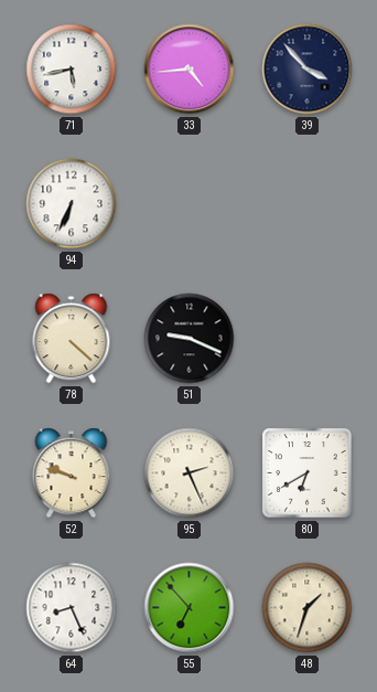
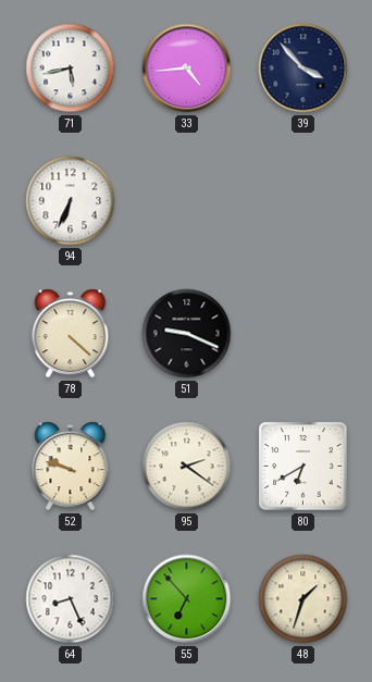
95: 2:26 -> 2:21 (187, 467)
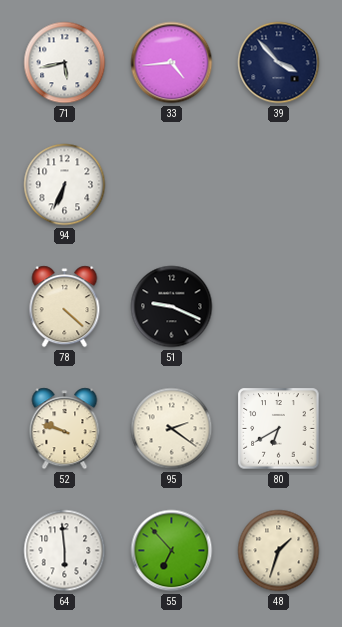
64: 8:26 -> 5:59 (65, 551)
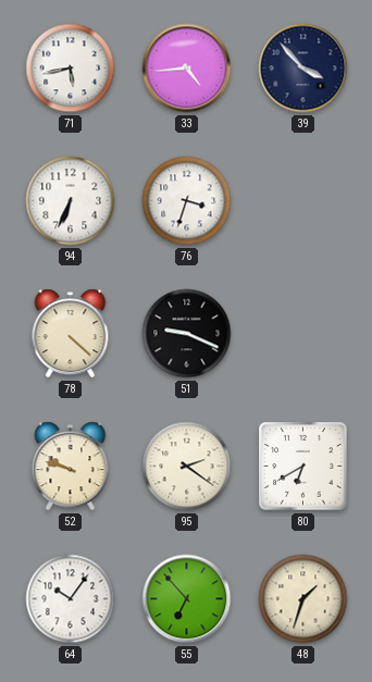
76: none -> 3:33 (187, 201)
64: 5:59 -> 10:06 (71, 599)
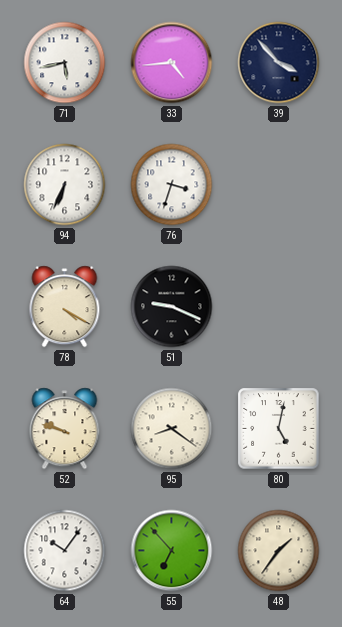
78: 4:22 -> 4:20 (65, 307)
95: 2:21 -> 8:21 (172, 429)
80: 6:40 -> 5:02 (279, 429)
48: 1:33 -> 1:36 (279, 551)
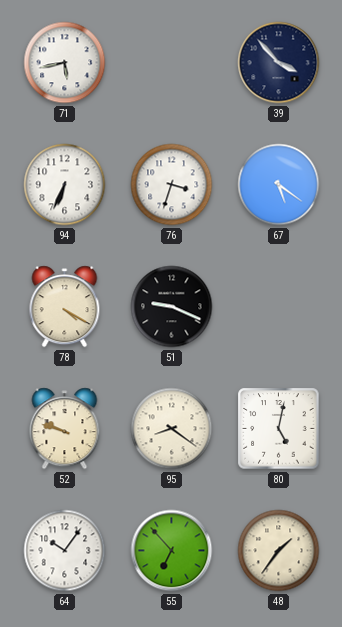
33: 4:44 -> none (172, 63)
67: none -> 5:21 (279, 185)
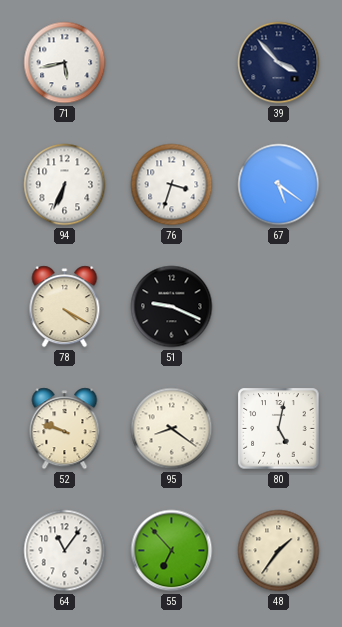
64: 10:06 -> 11:06 (65, 551)
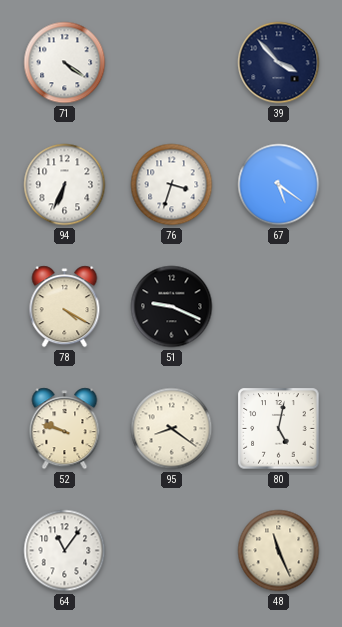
71: 5:43 -> 4:21 (65, 63)
55: 6:53 -> none (172, 551)
48: 1:36 -> 11:26 (279, 551)
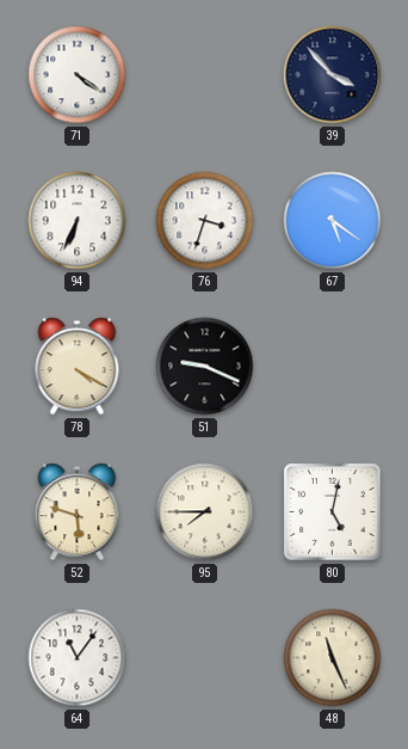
52: 9:48 -> 5:48 (78, 512)
95: 8:21 -> 7:45 (205, 512)
